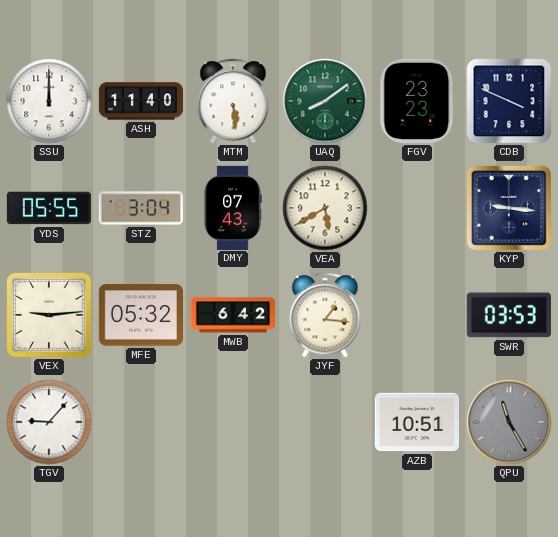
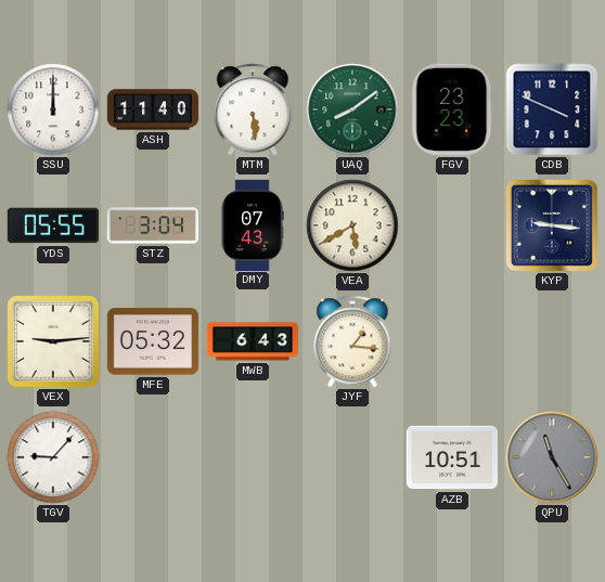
MWB: 6:42 -> 6:43 (252, 341)
SWR: 03:53 -> none (509, 315)
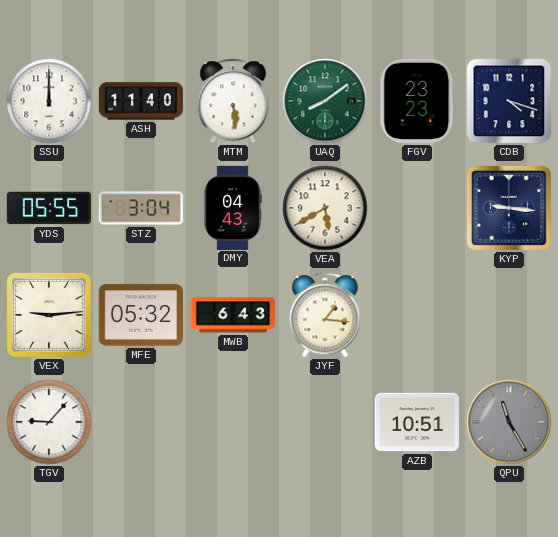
CDB: 3:49 -> 4:18 (509, 101)
DMY: 07:43 -> 04:43 (233, 207)
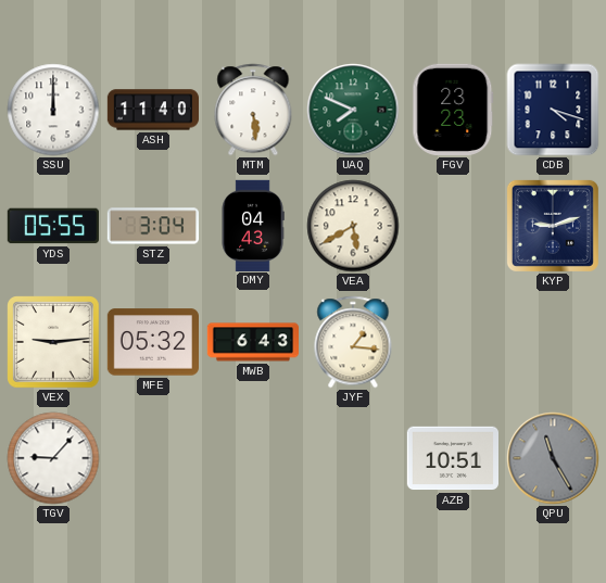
UAQ: 8:09 -> 7:49 (353, 110)
KYP: 9:16 -> 9:12 (553, 226)
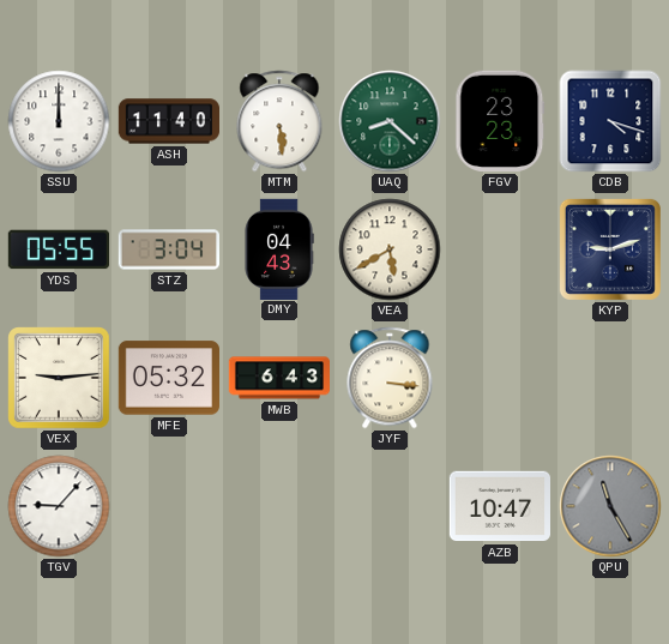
UAQ: 7:49 -> 8:22 (390, 121)
JYF: 1:16 -> 3:16 (390, 378)
AZB: 10:51 -> 10:47 (499, 506)
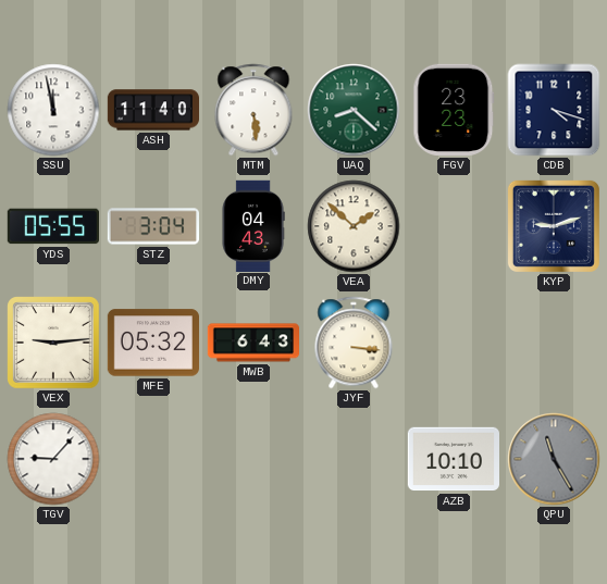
SSU: 12:00 -> 11:58 (53, 110)
VEA: 5:40 -> 1:52 (354, 226)
AZB: 10:47 -> 10:10 (453, 459)
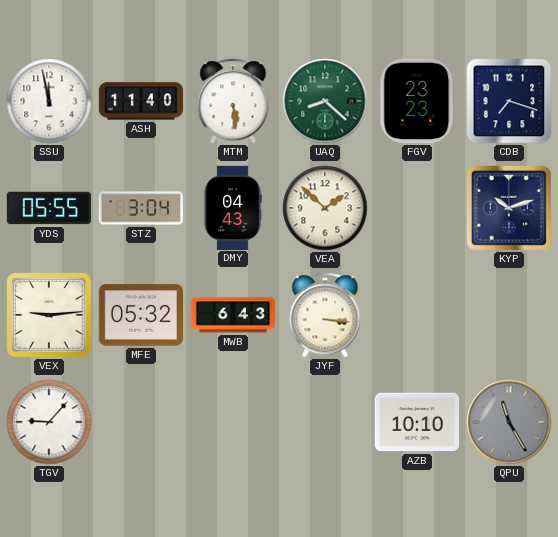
CDB: 4:18 -> 7:18 (509, 101)
KYP: 9:12 -> 10:12 (509, 208)
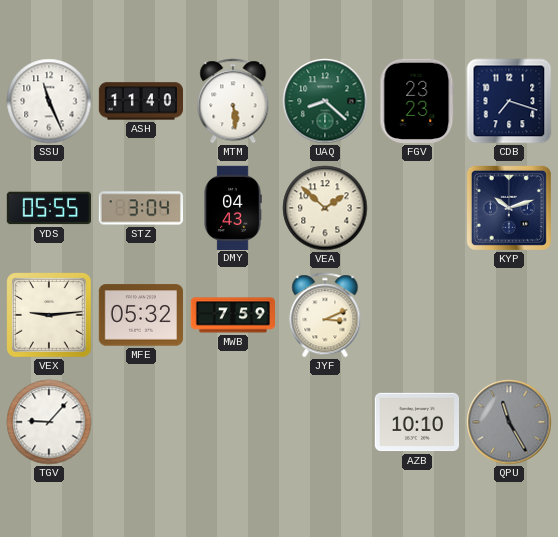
SSU: 11:58 -> 11:26 (49, 101)
MWB: 6:43 -> 7:59 (232, 315)
JYF: 3:16 -> 3:11 (325, 315)
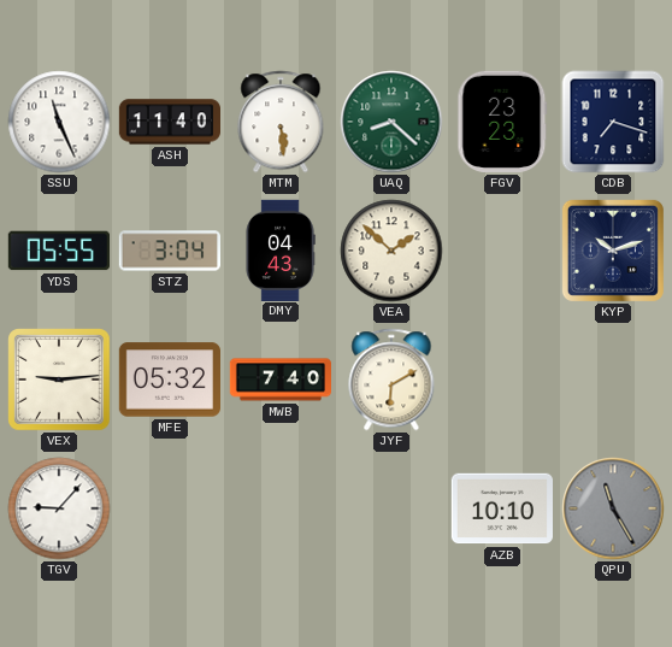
MWB: 7:59 -> 7:40 (279, 380)
JYF: 3:11 -> 6:10 (391, 380)
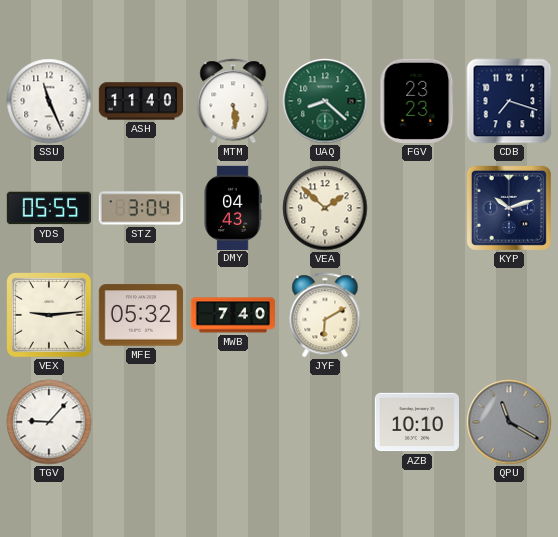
QPU: 11:25 -> 11:20 (509, 422)
